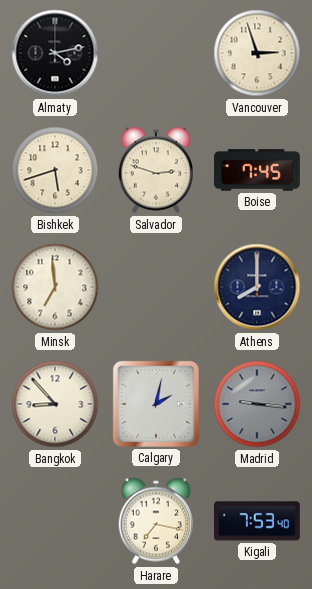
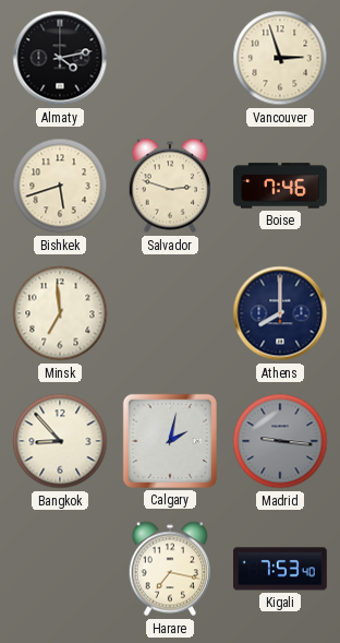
Boise: 7:45 -> 7:46 (280, 186)
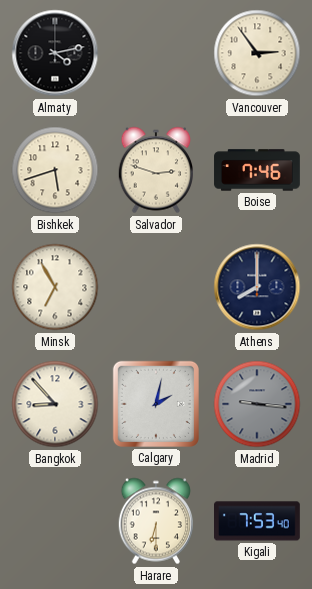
Vancouver: 2:57 -> 2:54 (257, 53)
Minsk: 6:59 -> 6:55 (55, 287)
Harare: 7:17 -> 6:30 (155, 521)
